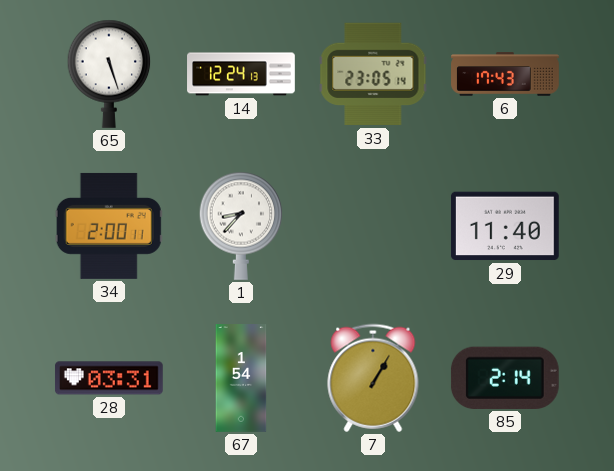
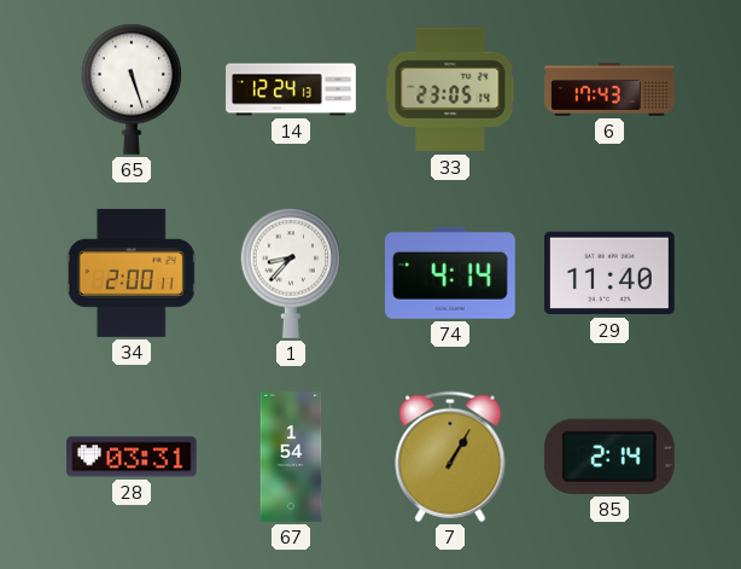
74: none -> 4:14 (450, 273)
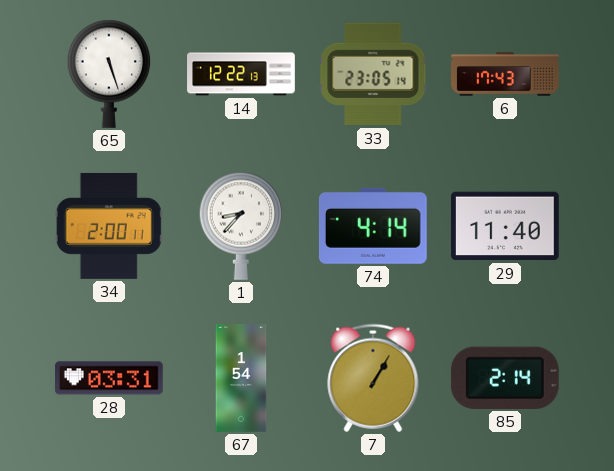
14: 12:24 -> 12:22 (241, 74)
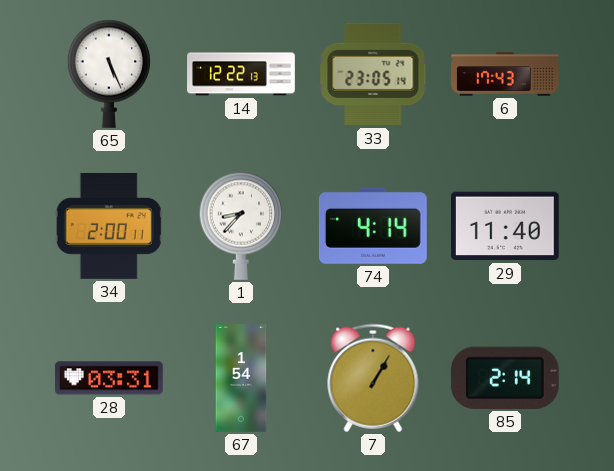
65: 5:27 -> 5:26 (109, 74)
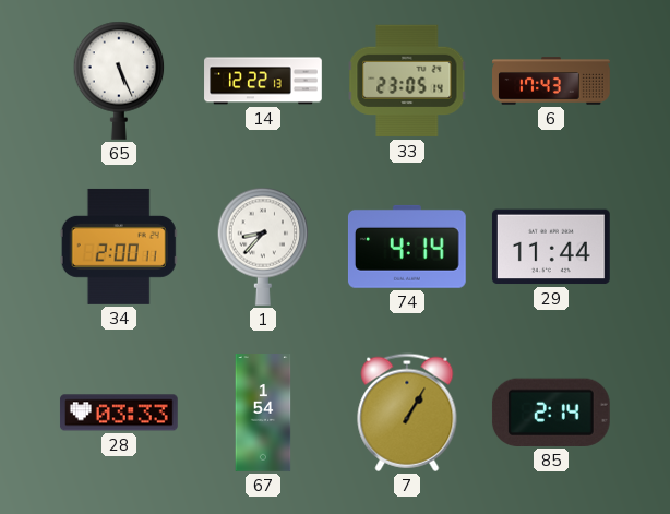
29: 11:40 -> 11:44 (551, 247)
28: 03:31 -> 03:33 (119, 413)
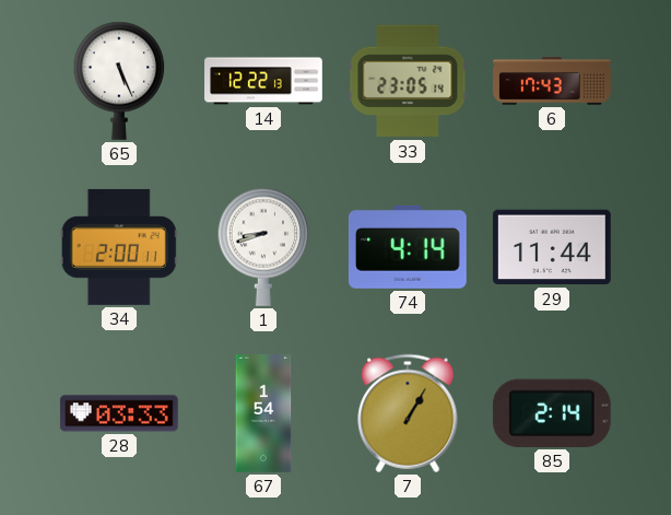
1: 8:37 -> 8:42 (263, 247)
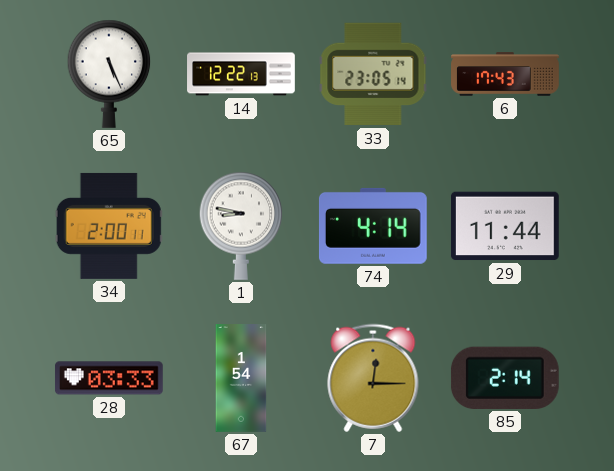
1: 8:42 -> 8:47 (241, 226)
7: 1:05 -> 12:15 (373, 378)
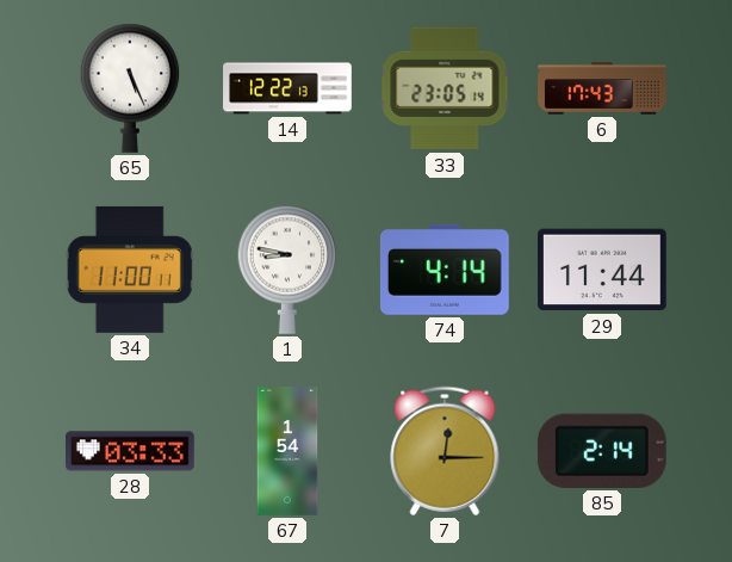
34: 2:00 -> 11:00 (130, 270)
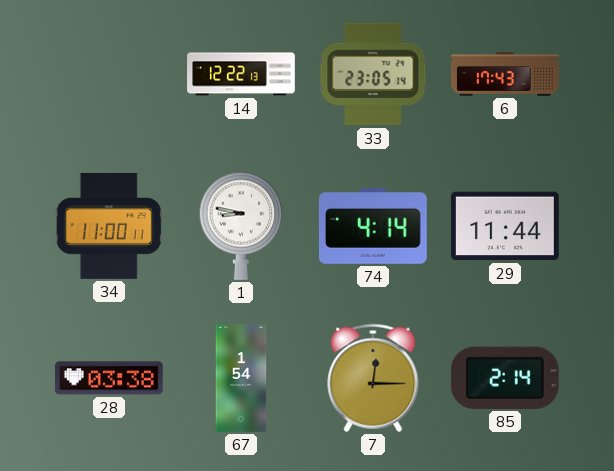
65: 5:26 -> none (130, 88)
28: 03:33 -> 03:38 (109, 378)
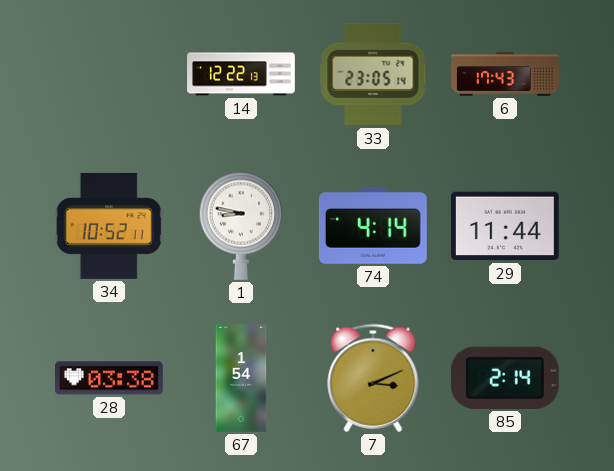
34: 11:00 -> 10:52 (109, 226)
7: 12:15 -> 3:11 (373, 378)
